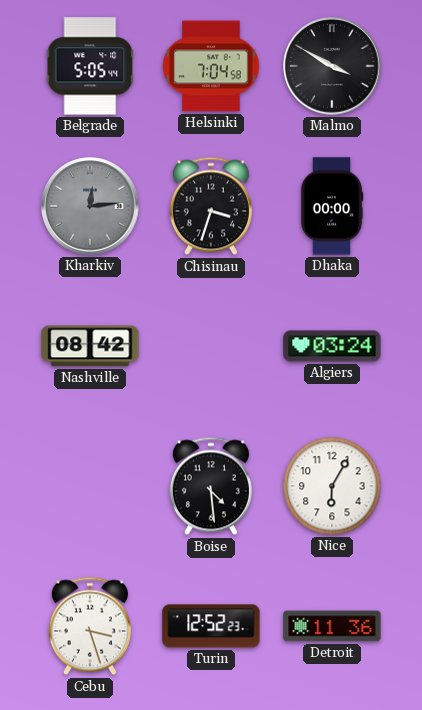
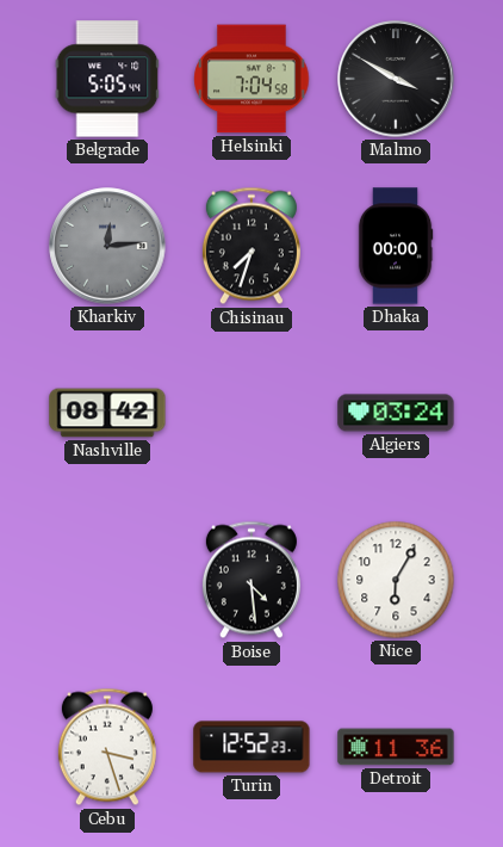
Chisinau: 3:33 -> 7:33 (251, 246)
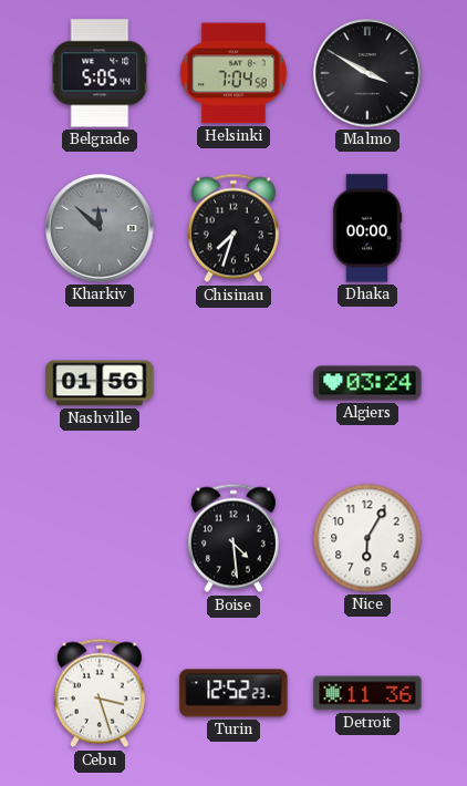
Kharkiv: 12:14 -> 11:52 (100, 228)
Nashville: 08:42 -> 01:56 (100, 383)
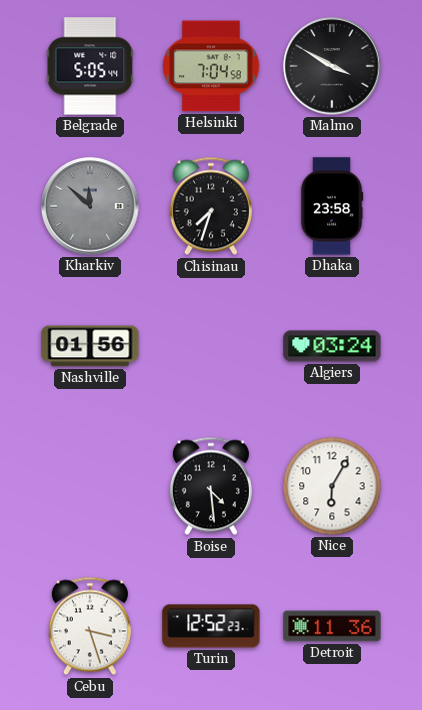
Dhaka: 00:00 -> 23:58 (332, 206)
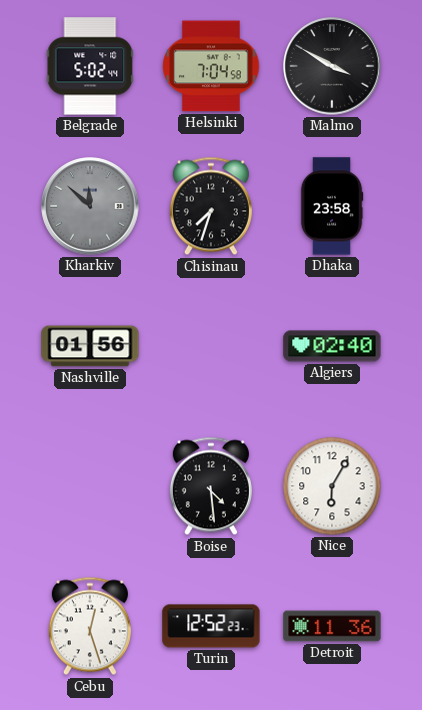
Belgrade: 5:05 -> 5:02 (90, 66)
Algiers: 03:24 -> 02:40 (332, 346)
Cebu: 3:27 -> 12:27 (90, 626)
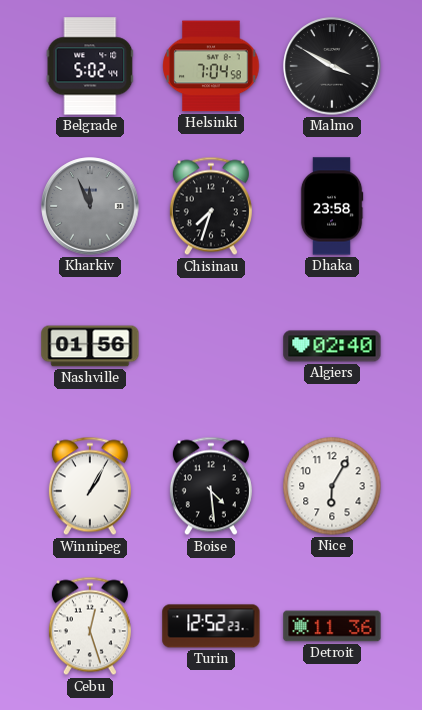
Kharkiv: 11:52 -> 11:56 (90, 206)
Winnipeg: none -> 1:05 (90, 486)
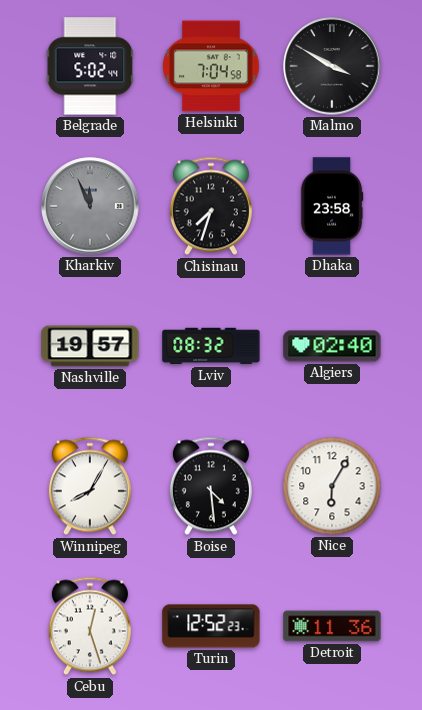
Nashville: 01:56 -> 19:57 (90, 346)
Lviv: none -> 08:32 (211, 346)
Winnipeg: 1:05 -> 8:05 (90, 486)
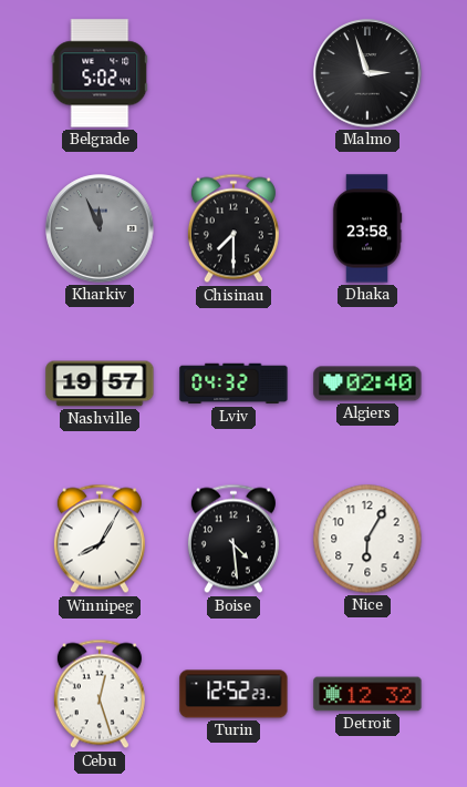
Helsinki: 7:04 -> none (211, 66)
Malmo: 3:50 -> 2:57 (367, 73)
Chisinau: 7:33 -> 7:30 (233, 228)
Lviv: 08:32 -> 04:32 (233, 384)
Detroit: 11:36 -> 12:32 (367, 694)
